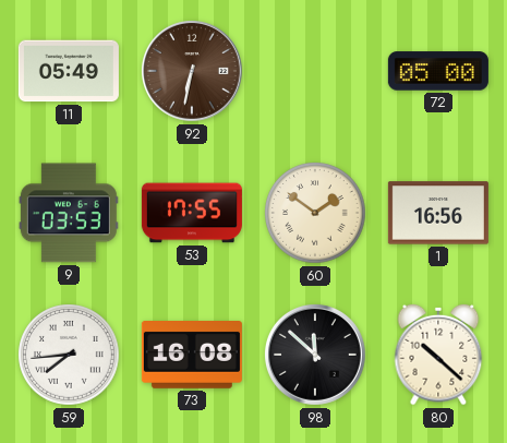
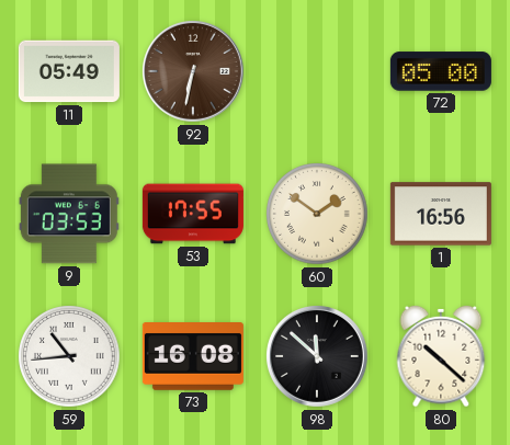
59: 7:44 -> 10:44 (69, 356)
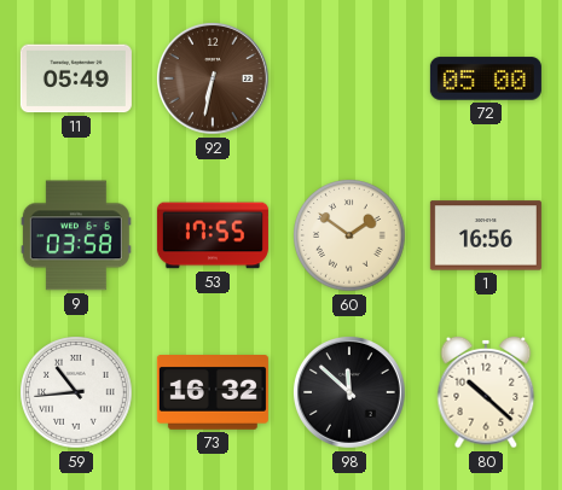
9: 03:53 -> 03:58 (76, 235)
73: 16:08 -> 16:32 (213, 393)
